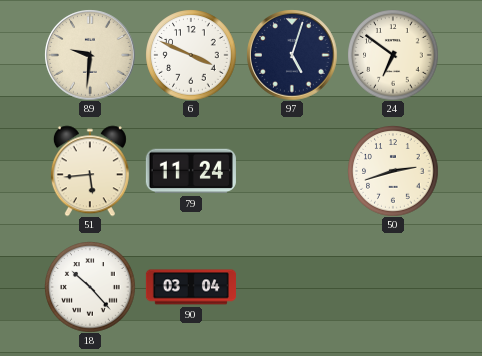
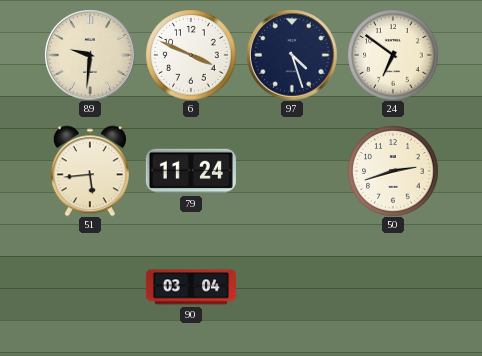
97: 5:03 -> 4:27 (292, 55)
18: 10:23 -> none (90, 287)
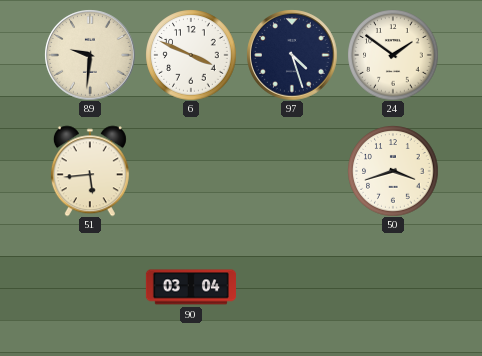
24: 6:51 -> 1:51 (393, 55)
79: 11:24 -> none (191, 171)
50: 2:42 -> 3:42 (393, 171)
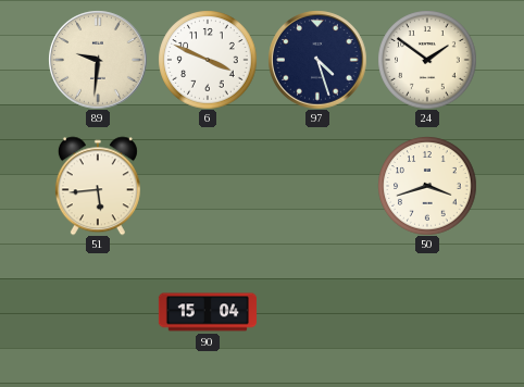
90: 03:04 -> 15:04 (208, 312)
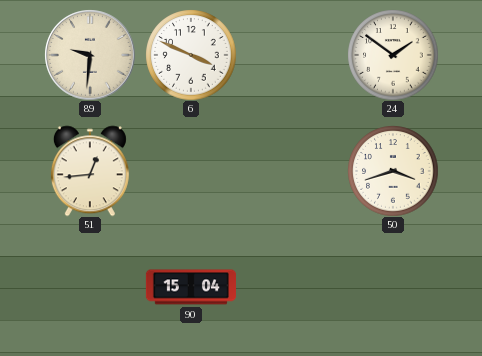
97: 4:27 -> none (317, 60)
51: 5:44 -> 12:44 (90, 171)
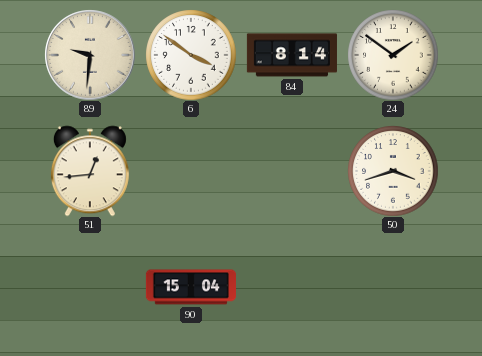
6: 3:49 -> 3:51 (191, 55)
84: none -> 8:14 (292, 55)
